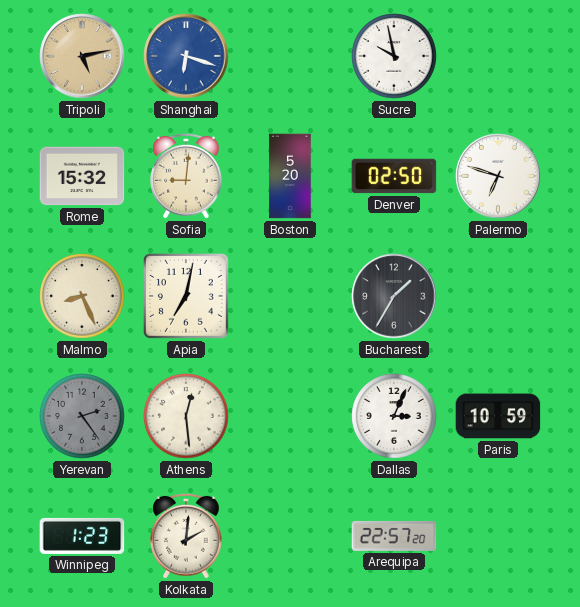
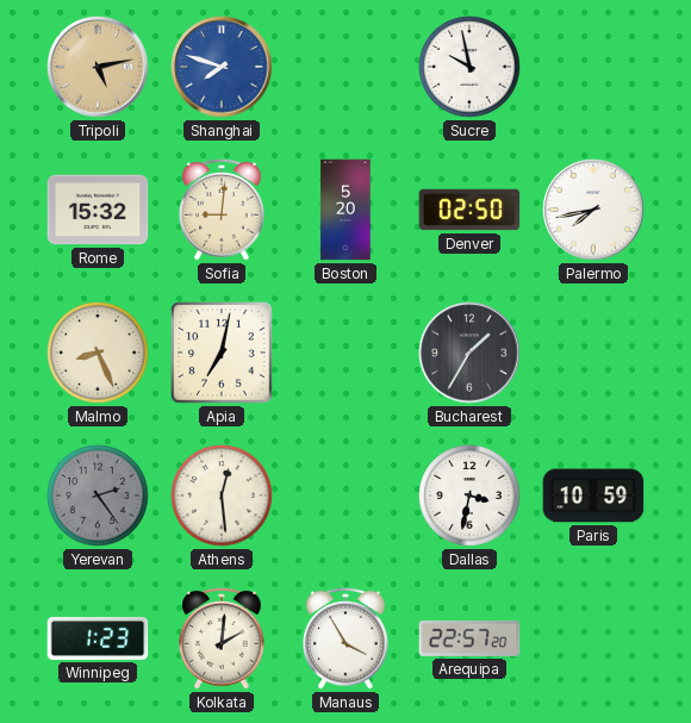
Shanghai: 6:18 -> 7:48 (222, 67)
Palermo: 6:48 -> 7:43 (593, 210)
Dallas: 3:04 -> 3:32 (469, 495)
Manaus: none -> 3:55 (345, 638)
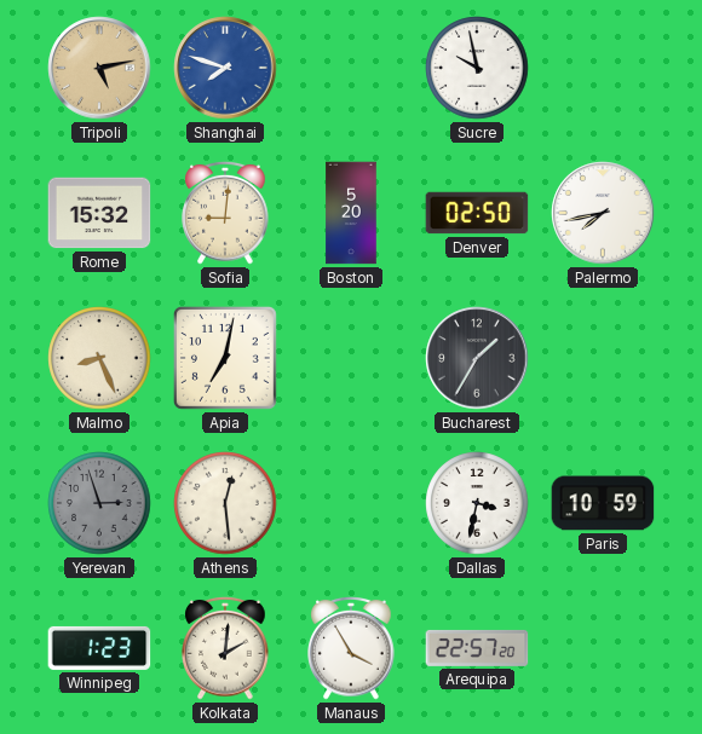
Yerevan: 2:24 -> 2:57 (99, 503)
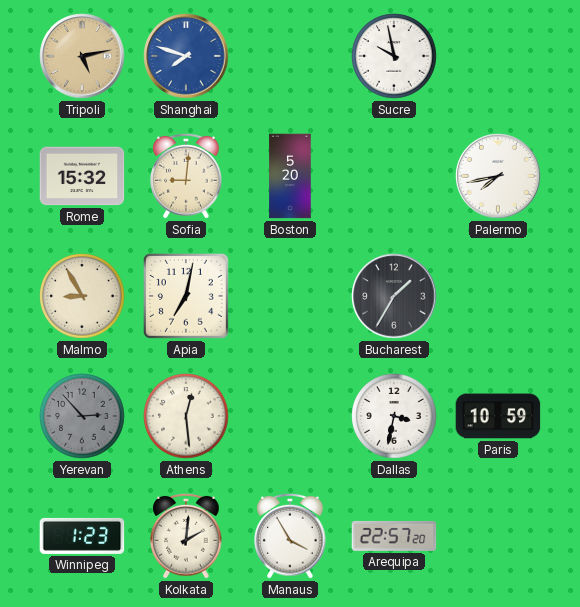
Denver: 02:50 -> none (477, 213)
Malmo: 8:26 -> 8:55 (82, 296)
Yerevan: 2:57 -> 2:53 (82, 416)
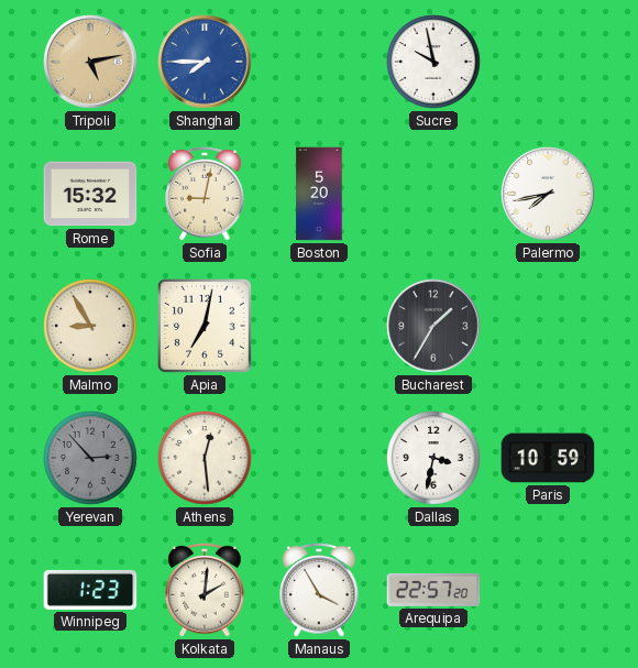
Shanghai: 7:48 -> 7:45 (205, 62)
Sofia: 9:01 -> 9:02 (205, 194)
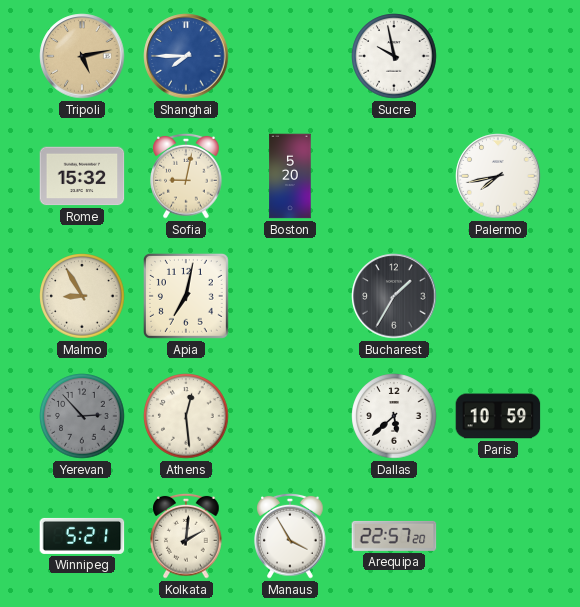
Dallas: 3:32 -> 5:38 (394, 416)
Winnipeg: 1:23 -> 5:21 (82, 536)
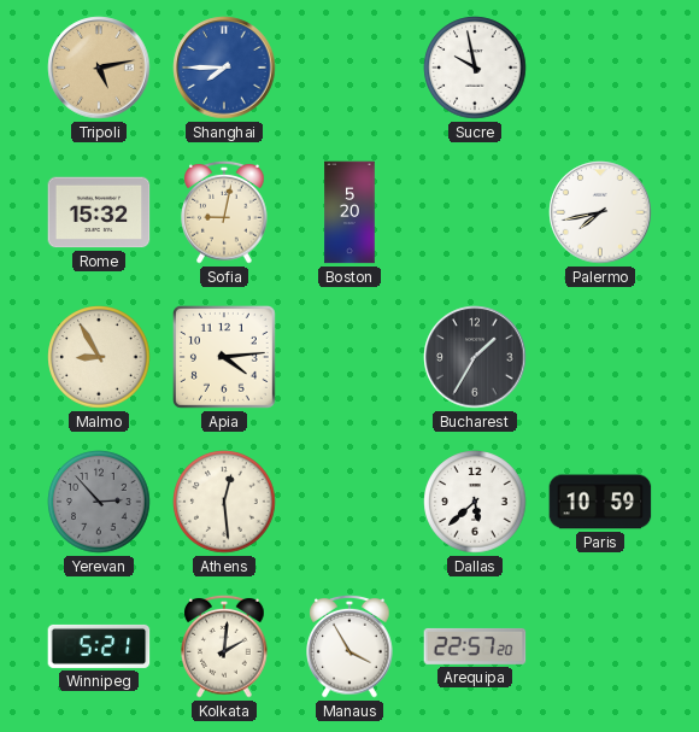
Apia: 7:02 -> 4:14 (224, 357)
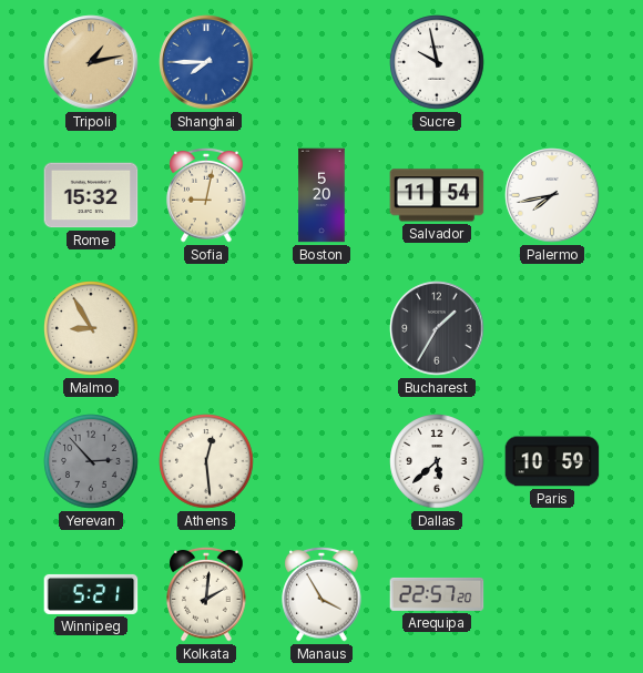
Tripoli: 5:13 -> 1:13 (91, 62)
Salvador: none -> 11:54 (437, 195)
Apia: 4:14 -> none (224, 357)
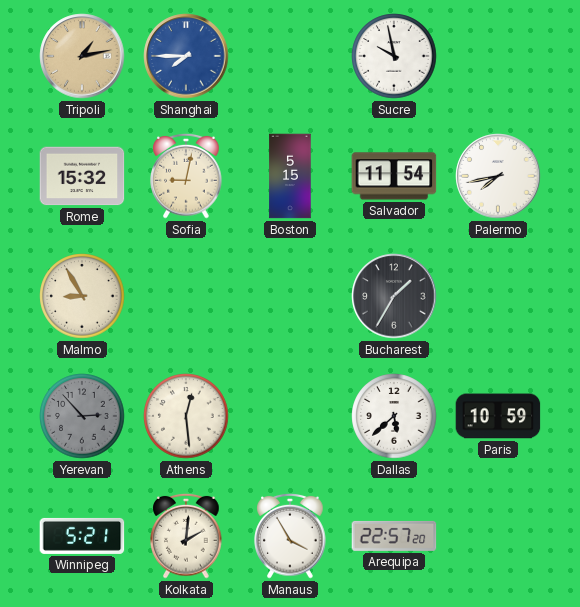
Boston: 5:20 -> 5:15 (290, 176)
